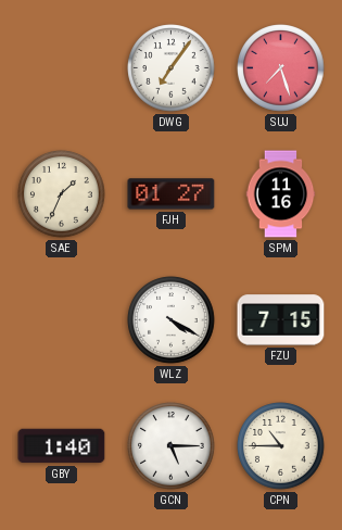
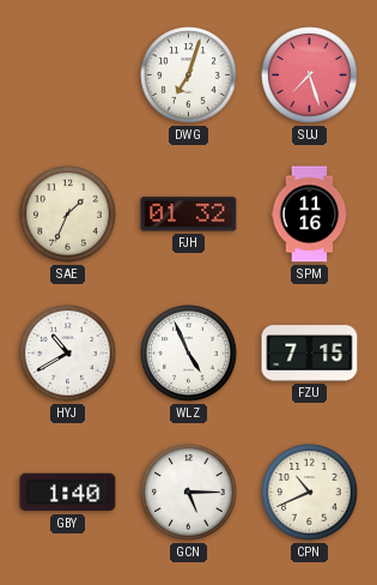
DWG: 7:06 -> 7:03 (189, 76)
FJH: 01:27 -> 01:32 (189, 215)
HYJ: none -> 10:40 (68, 354)
WLZ: 4:20 -> 4:56 (189, 354)
CPN: 10:45 -> 10:41 (310, 493)
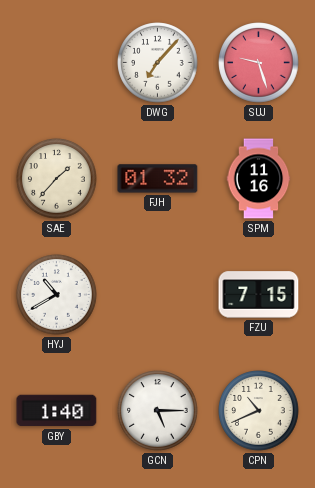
DWG: 7:03 -> 7:07 (158, 63)
SUJ: 7:27 -> 9:27 (259, 63)
SAE: 1:34 -> 1:37 (57, 179)
WLZ: 4:56 -> none (189, 354)
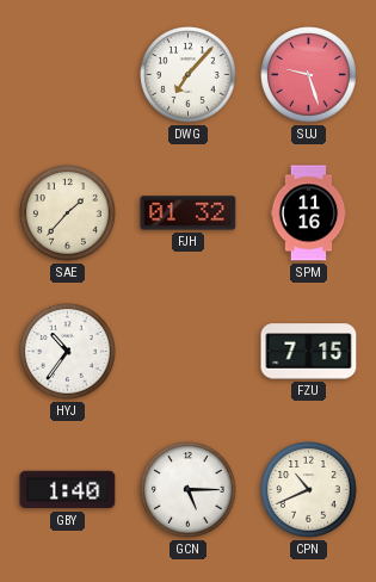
HYJ: 10:40 -> 10:36 (68, 352)
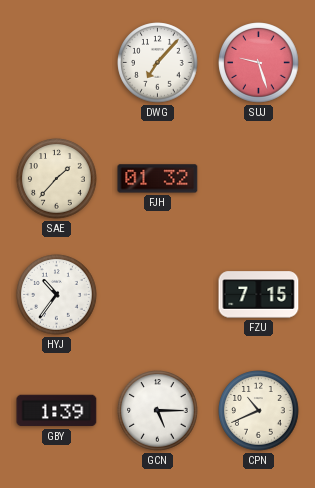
SPM: 11:16 -> none (309, 213)
GBY: 1:40 -> 1:39 (57, 411)
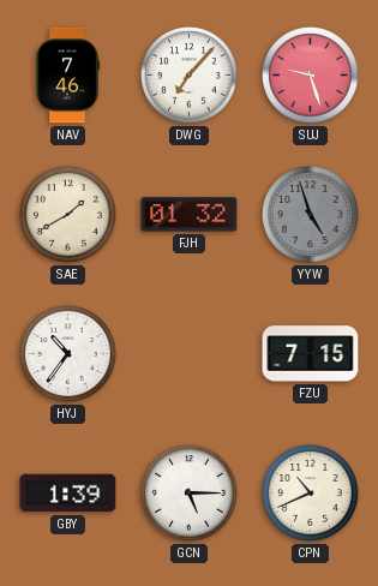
NAV: none -> 7:46 (67, 76)
SAE: 1:37 -> 1:40 (68, 215)
YYW: none -> 4:57 (311, 215)
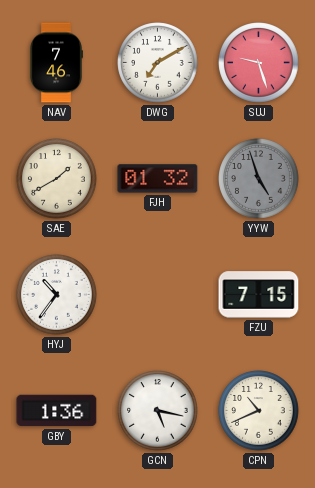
DWG: 7:07 -> 7:10 (158, 63)
GBY: 1:39 -> 1:36 (57, 411)
GCN: 5:15 -> 5:17 (158, 411)
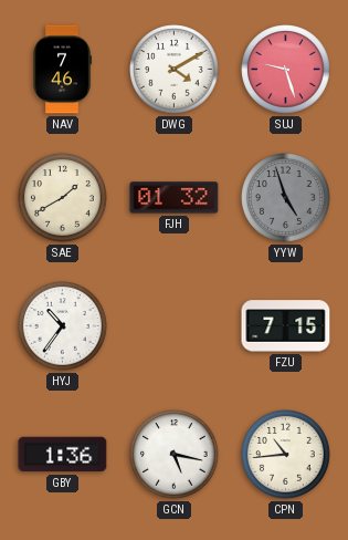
DWG: 7:10 -> 4:10 (175, 70)
CPN: 10:41 -> 10:44 (286, 455)
